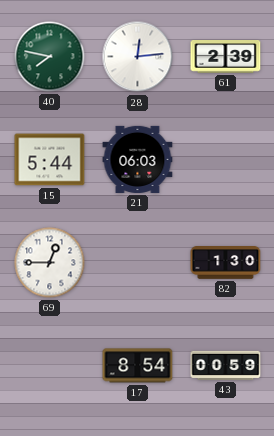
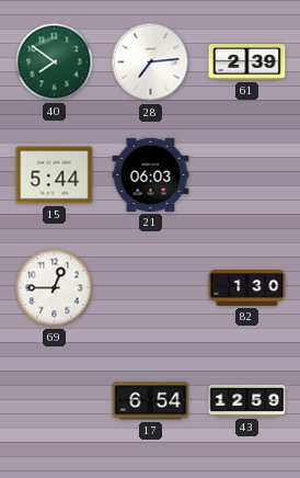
40: 7:47 -> 7:51 (55, 62)
28: 12:14 -> 7:14 (151, 62)
17: 8:54 -> 6:54 (151, 401)
43: 00:59 -> 12:59 (247, 400)
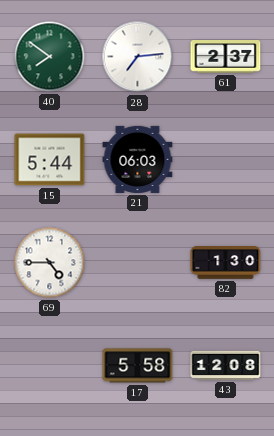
61: 2:39 -> 2:37 (226, 57)
69: 12:45 -> 4:45 (50, 263)
17: 6:54 -> 5:58 (138, 366)
43: 12:59 -> 12:08 (226, 365)
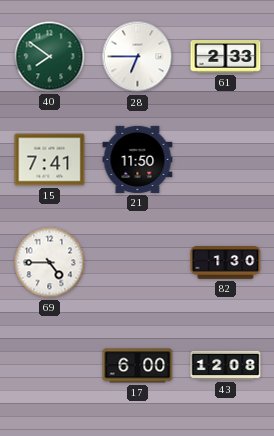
28: 7:14 -> 6:45 (138, 57)
61: 2:37 -> 2:33 (226, 57)
15: 5:44 -> 7:41 (50, 160)
21: 06:03 -> 11:50 (138, 159)
17: 5:58 -> 6:00 (138, 366)
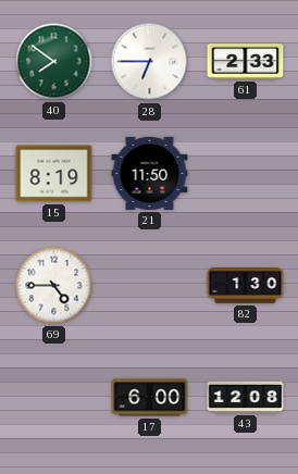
15: 7:41 -> 8:19 (54, 174)
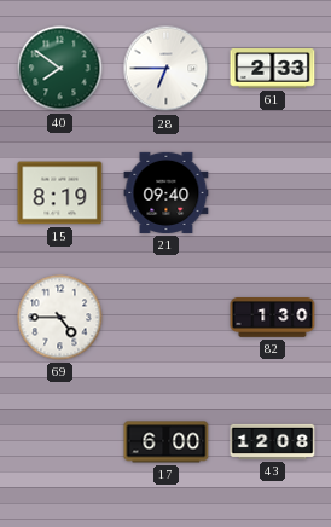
21: 11:50 -> 09:40 (167, 192)
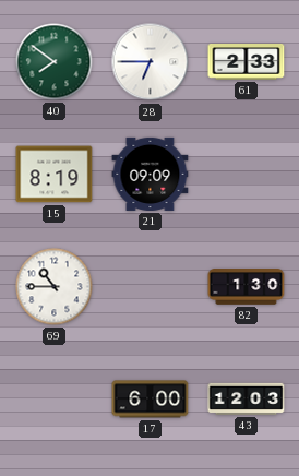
21: 09:40 -> 09:09 (151, 174)
69: 4:45 -> 10:45 (55, 287)
43: 12:08 -> 12:03 (247, 398)
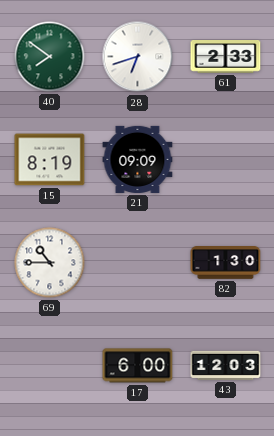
28: 6:45 -> 6:42 (138, 57)
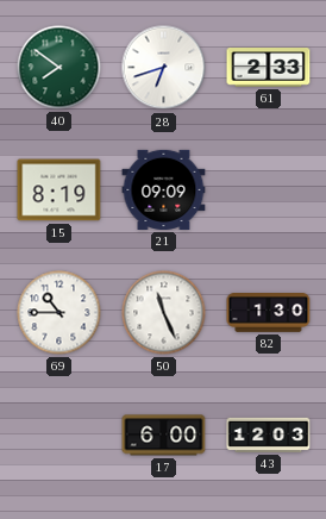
50: none -> 11:26 (164, 313)
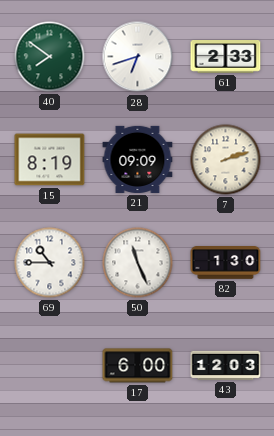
7: none -> 2:12 (226, 160)
